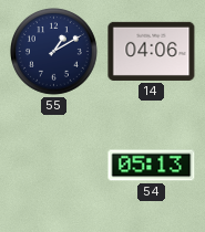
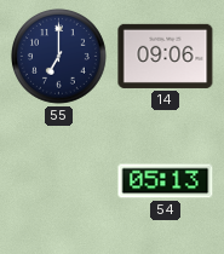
55: 1:10 -> 7:00 (59, 57)
14: 04:06 -> 09:06 (166, 56)
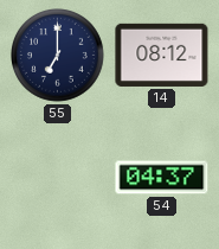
14: 09:06 -> 08:12 (162, 55)
54: 05:13 -> 04:37 (162, 178)
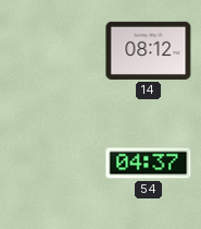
55: 7:00 -> none (58, 56)
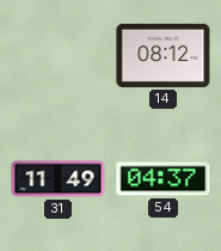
31: none -> 11:49 (59, 179)
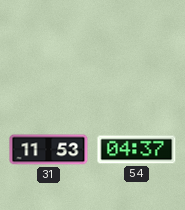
14: 08:12 -> none (164, 55)
31: 11:49 -> 11:53 (49, 150)
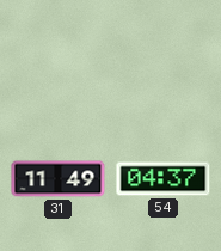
31: 11:53 -> 11:49 (59, 179)
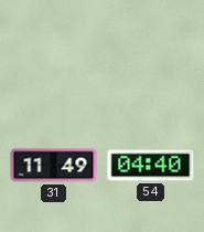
54: 04:37 -> 04:40 (151, 166)
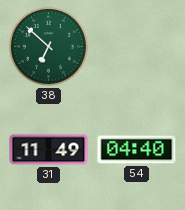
38: none -> 6:52 (49, 47)
